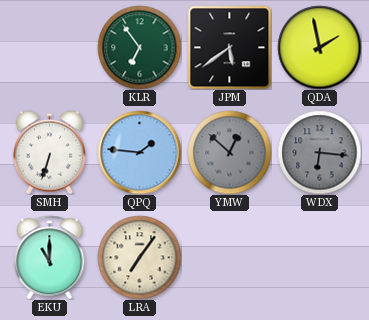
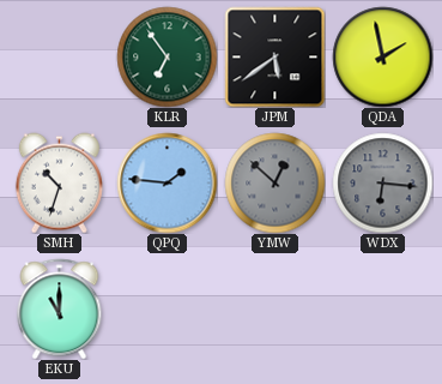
SMH: 6:33 -> 10:33 (59, 182)
LRA: 7:06 -> none (139, 257)
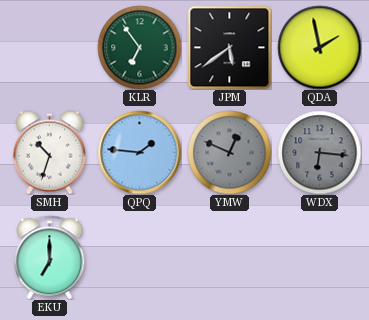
YMW: 12:52 -> 12:49 (229, 152)
EKU: 11:00 -> 7:00 (50, 257)
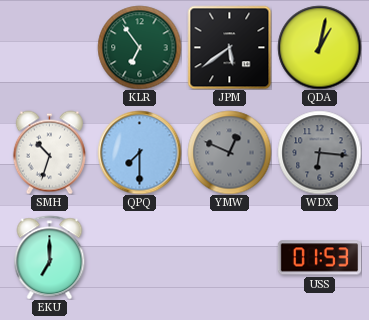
QDA: 1:58 -> 1:02 (319, 47)
QPQ: 1:46 -> 7:30 (139, 152)
USS: none -> 01:53 (319, 258)
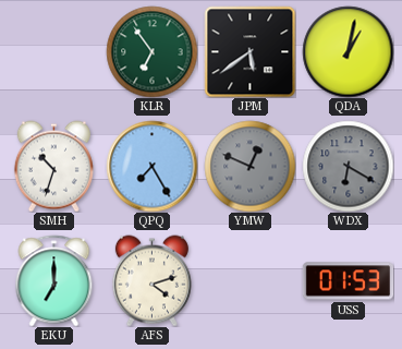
QPQ: 7:30 -> 7:25 (151, 166)
WDX: 6:16 -> 6:20 (348, 166)
AFS: none -> 4:12 (151, 280)
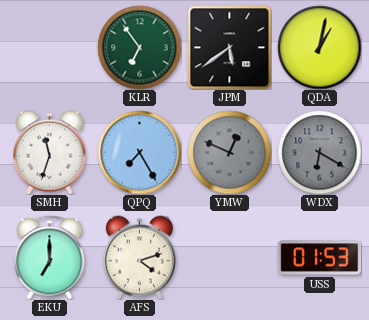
SMH: 10:33 -> 11:33 (49, 152)
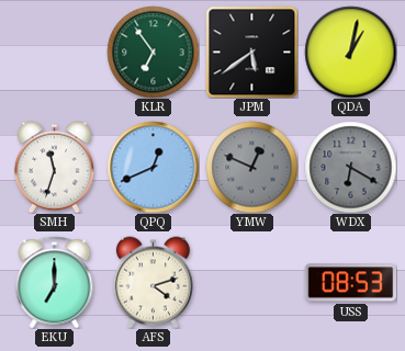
QPQ: 7:25 -> 12:41 (153, 167)
USS: 01:53 -> 08:53 (350, 283)
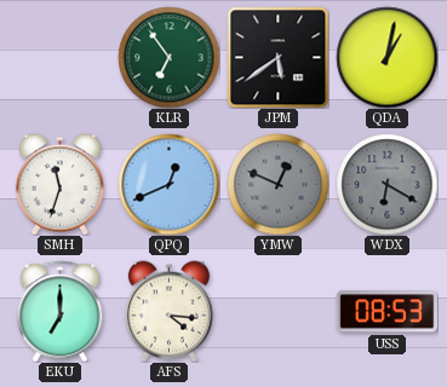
AFS: 4:12 -> 4:16 (168, 311)
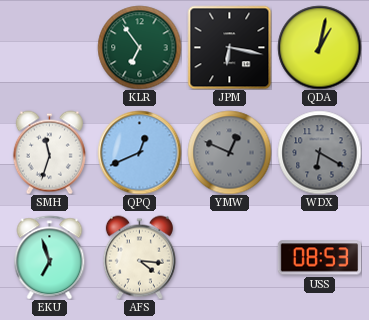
JPM: 5:39 -> 6:17 (229, 47)
EKU: 7:00 -> 6:57 (50, 257)
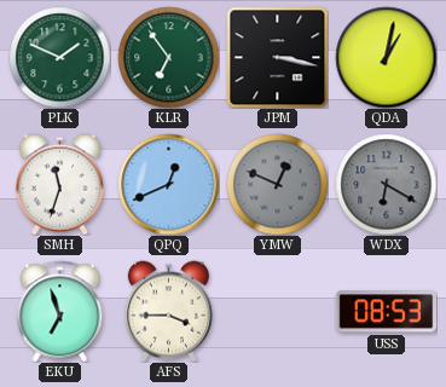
PLK: none -> 1:49 (59, 57)
JPM: 6:17 -> 3:17 (277, 57)
AFS: 4:16 -> 3:45 (168, 311)
